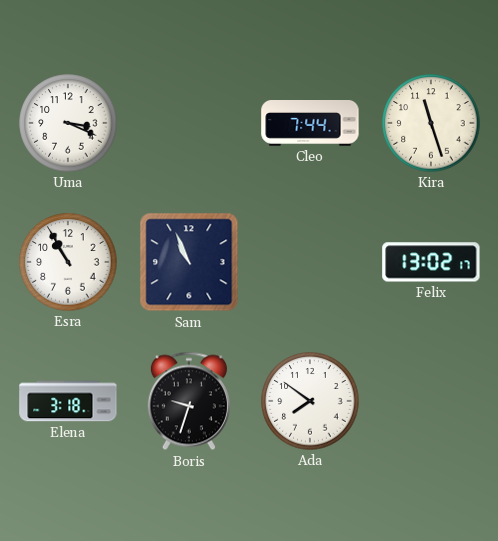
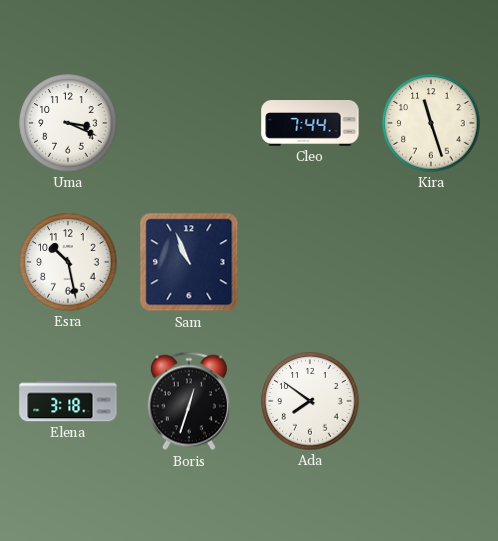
Esra: 10:55 -> 10:28 (68, 262)
Felix: 13:02 -> none (431, 262)
Boris: 9:33 -> 12:33 (189, 401)
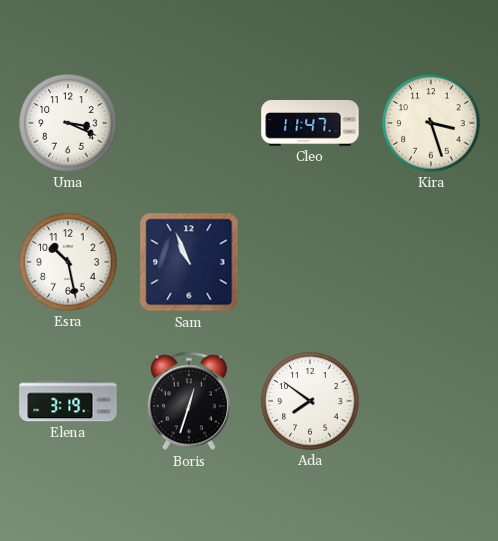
Cleo: 7:44 -> 11:47 (310, 124)
Kira: 11:27 -> 3:27 (431, 123)
Elena: 3:18 -> 3:19 (68, 401)
